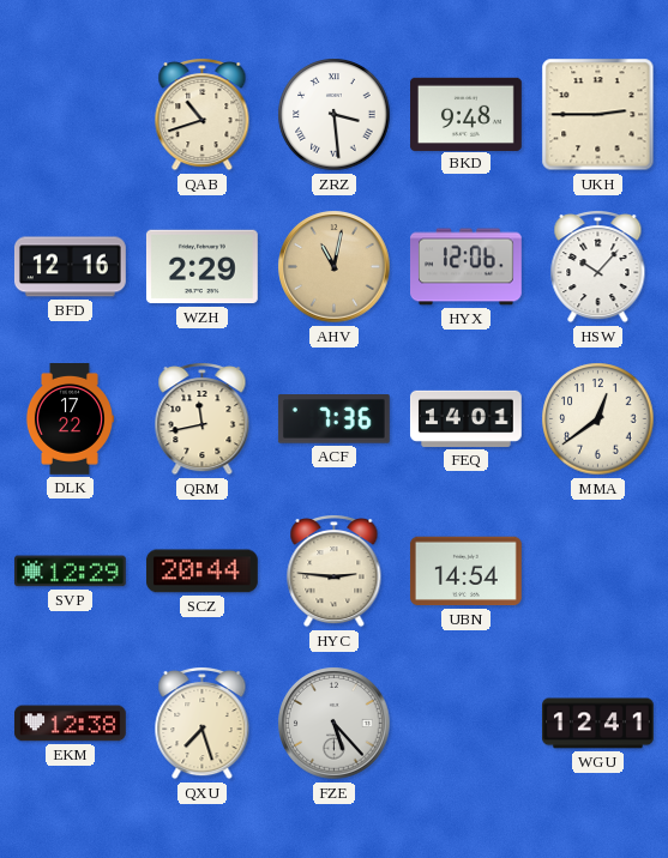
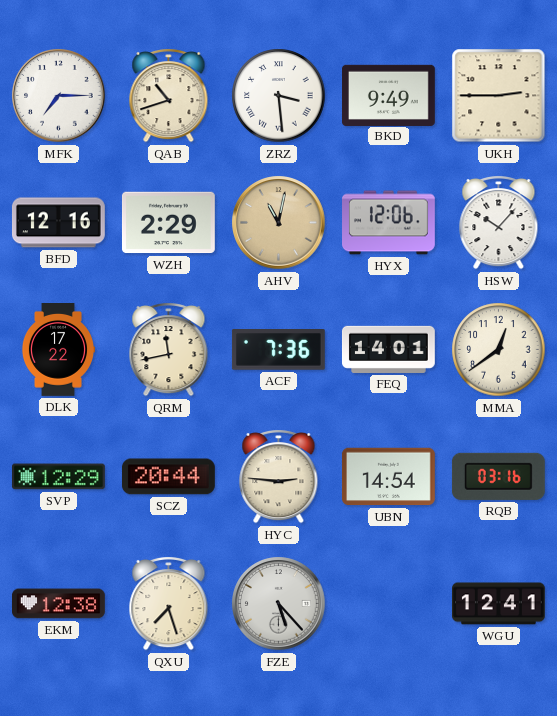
MFK: none -> 7:15 (59, 96)
BKD: 9:48 -> 9:49 (389, 95)
RQB: none -> 03:16 (498, 476)
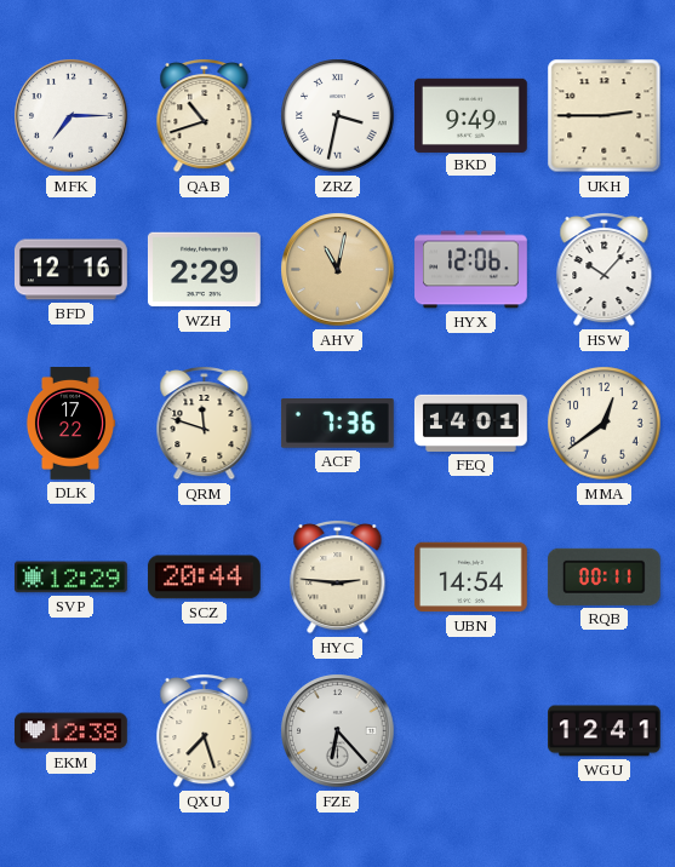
ZRZ: 3:29 -> 3:32 (338, 116)
QRM: 11:43 -> 11:48 (205, 423)
RQB: 03:16 -> 00:11 (604, 576)
FZE: 5:23 -> 6:23 (338, 731)
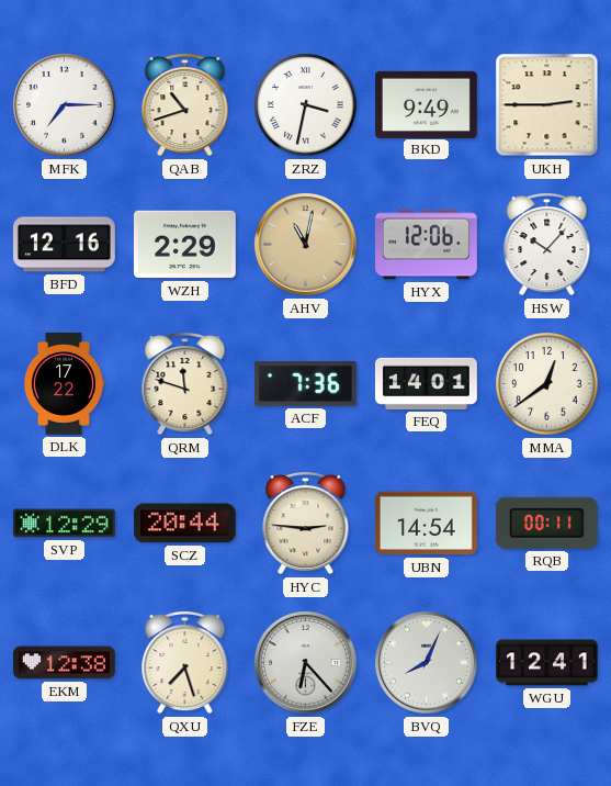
BVQ: none -> 8:04 (427, 663)
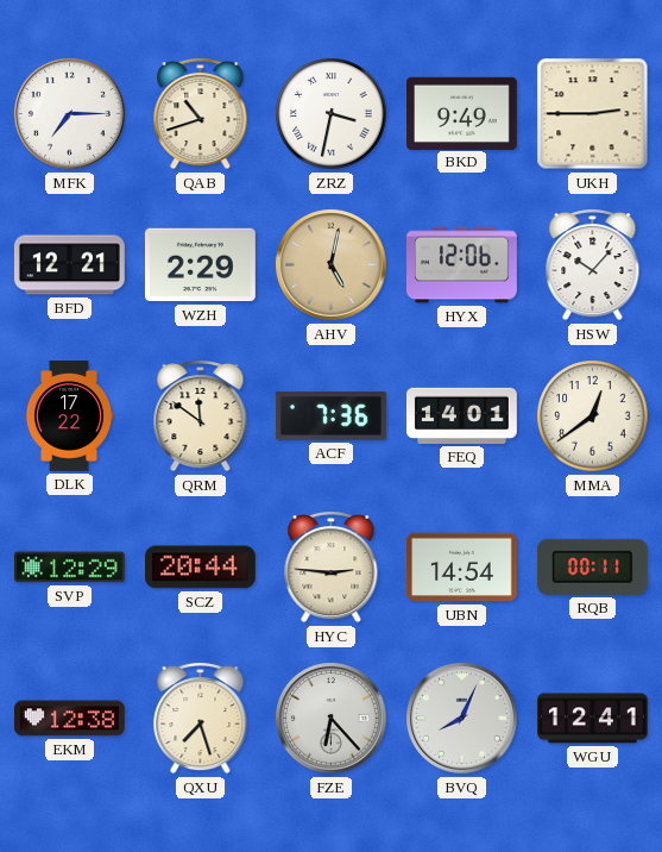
BFD: 12:16 -> 12:21 (69, 265)
AHV: 11:02 -> 5:02 (332, 265)
QRM: 11:48 -> 11:51 (201, 415)
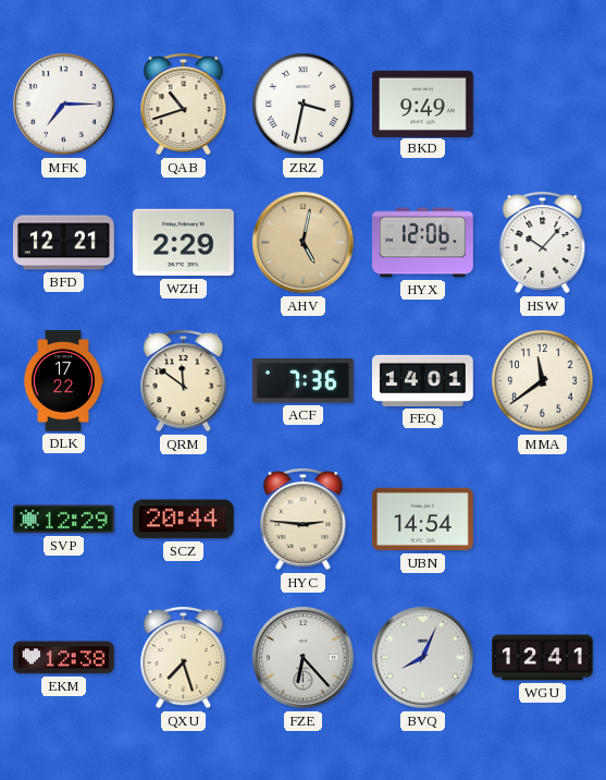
UKH: 2:45 -> none (593, 114)
MMA: 12:39 -> 11:39 (543, 381)
RQB: 00:11 -> none (592, 566)
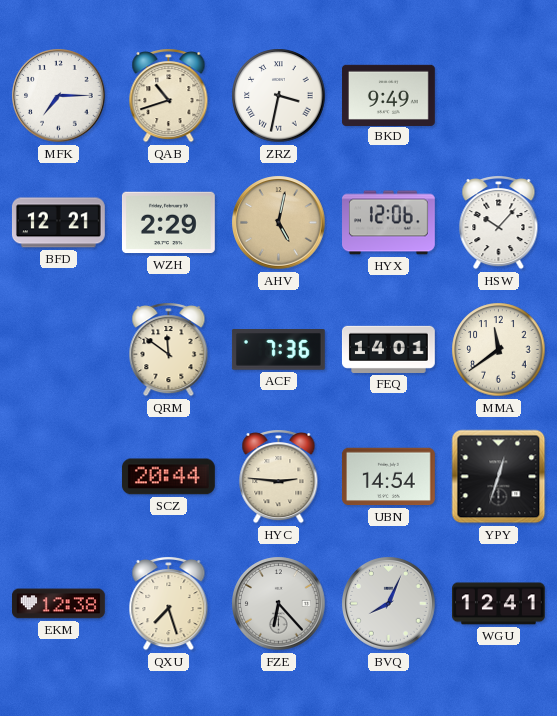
DLK: 17:22 -> none (62, 381)
SVP: 12:29 -> none (63, 520)
YPY: none -> 12:33 (499, 477)
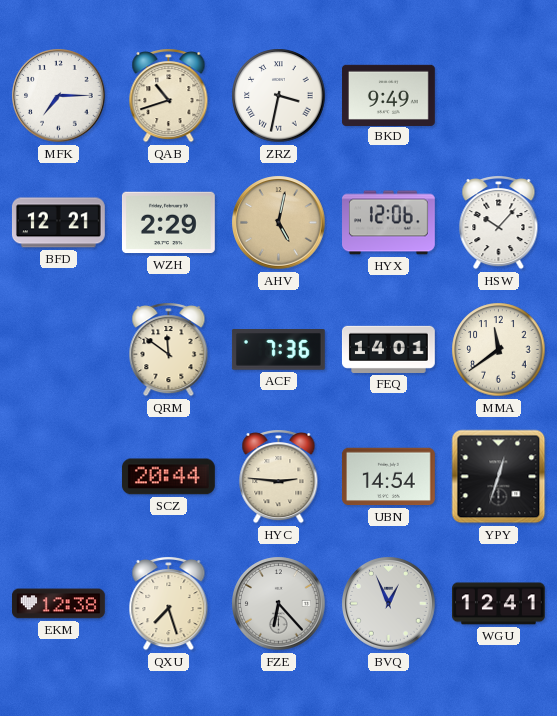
BVQ: 8:04 -> 12:56 (389, 604)
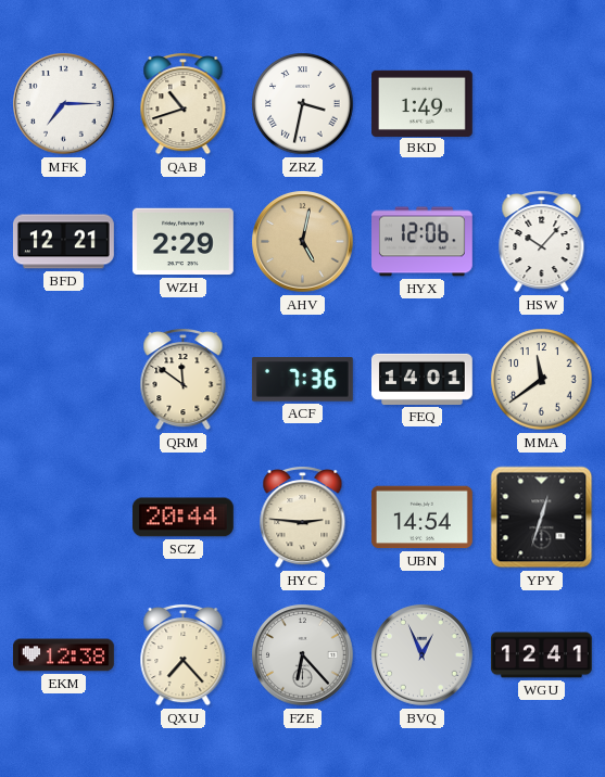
BKD: 9:49 -> 1:49 (423, 103)
QXU: 7:27 -> 7:23 (184, 654)
